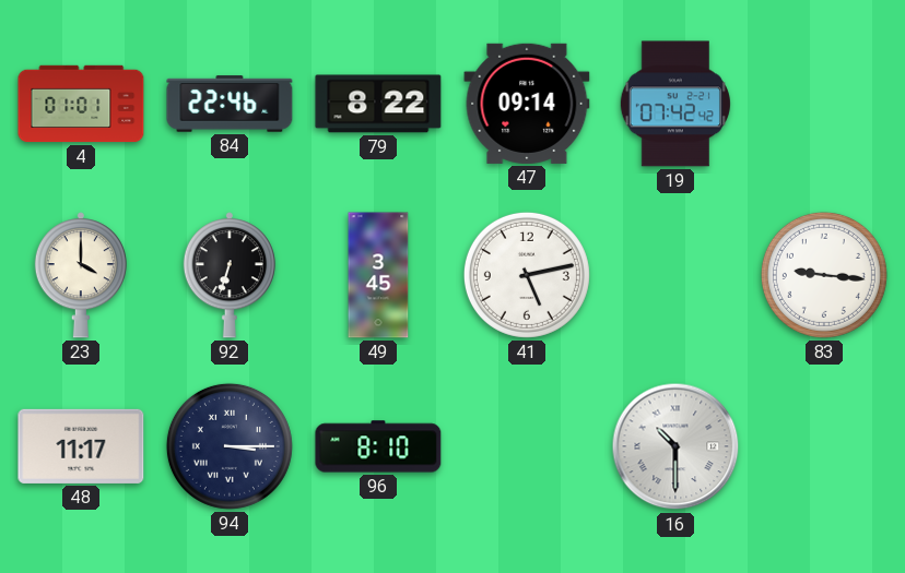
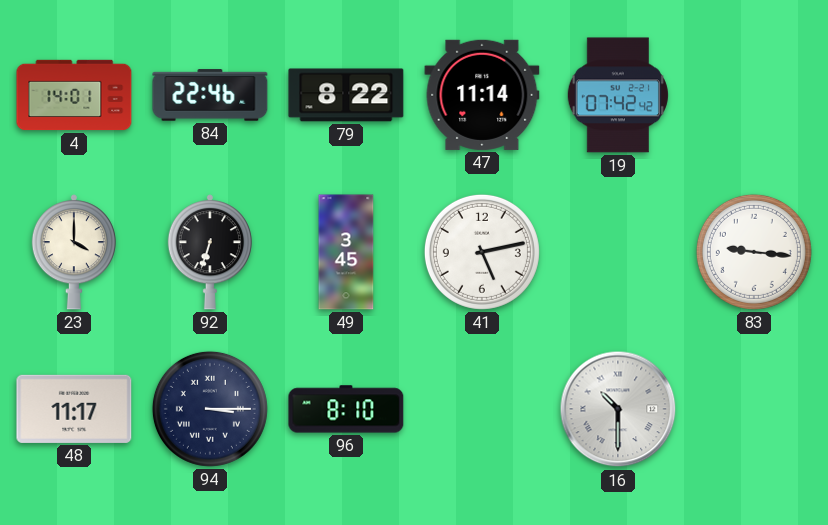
4: 01:01 -> 14:01 (74, 95)
47: 09:14 -> 11:14 (482, 95)
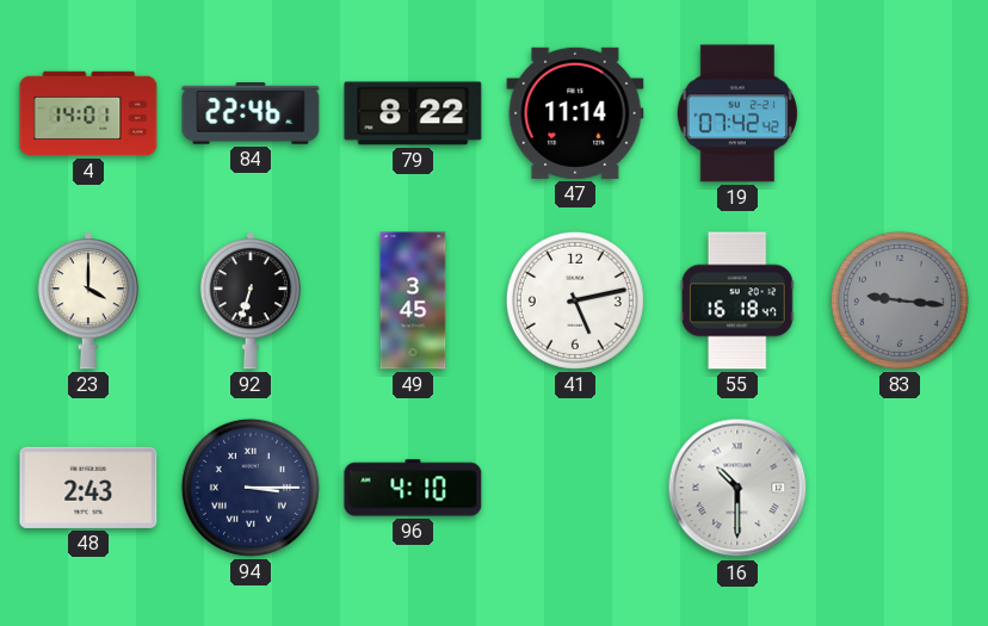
55: none -> 16:18 (737, 300)
83 dial: white -> grey (900, 300)
48: 11:17 -> 2:43 (88, 488)
96: 8:10 -> 4:10 (413, 488)
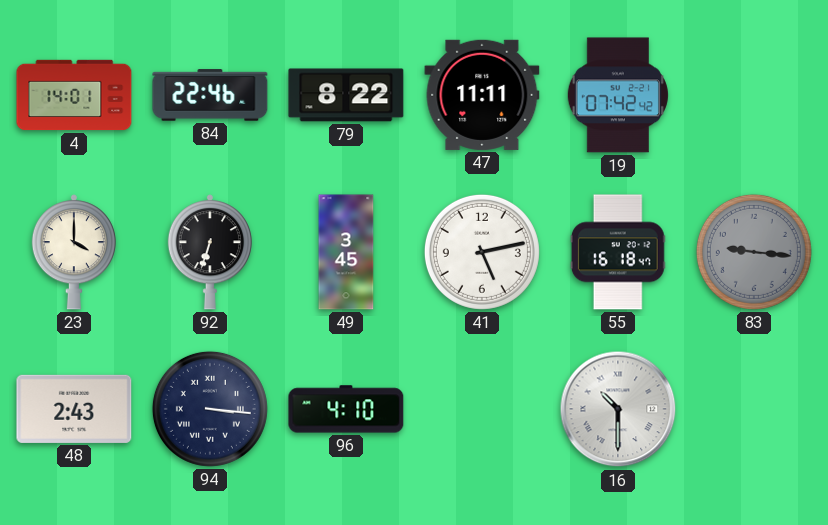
47: 11:14 -> 11:11 (482, 95)
94: 3:15 -> 3:16 (210, 409)
